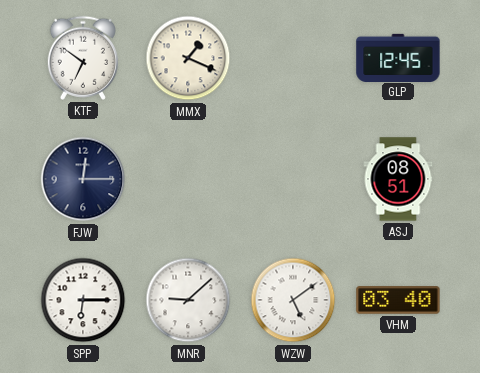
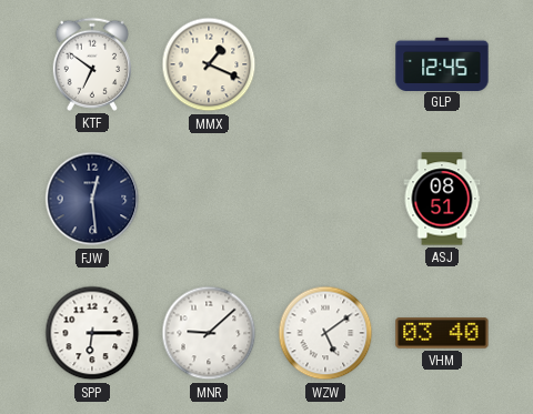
FJW: 12:15 -> 12:29 (92, 199)
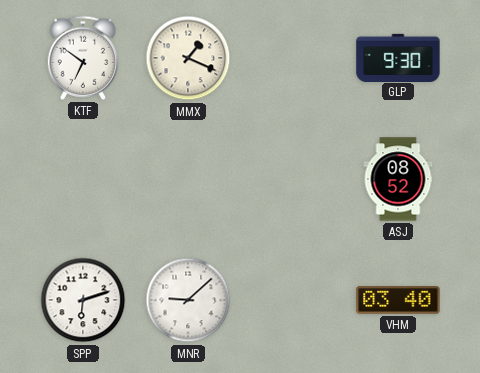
GLP: 12:45 -> 9:30 (398, 57)
FJW: 12:29 -> none (92, 199)
ASJ: 08:51 -> 08:52 (398, 179)
SPP: 6:15 -> 6:12 (83, 300)
WZW: 5:09 -> none (325, 333)
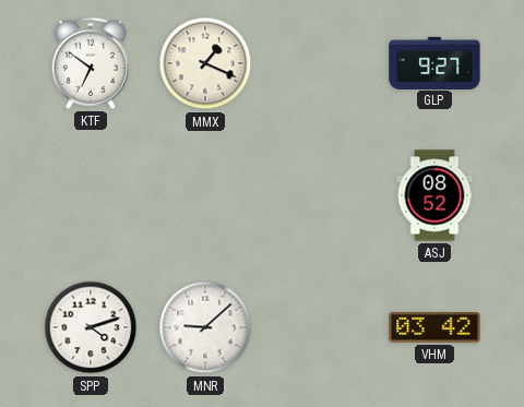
GLP: 9:30 -> 9:27 (434, 62)
SPP: 6:12 -> 4:12 (91, 327)
VHM: 03:40 -> 03:42 (434, 327)
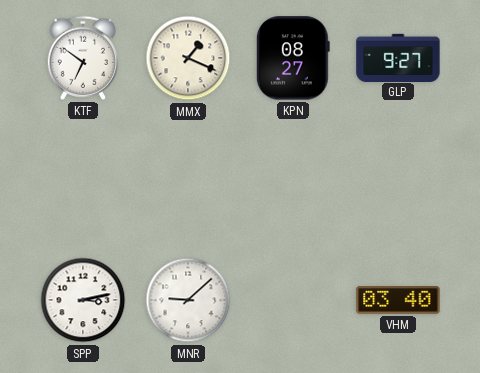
KPN: none -> 08:27 (293, 58)
ASJ: 08:52 -> none (434, 195)
SPP: 4:12 -> 3:13 (83, 300)
VHM: 03:42 -> 03:40 (398, 300)
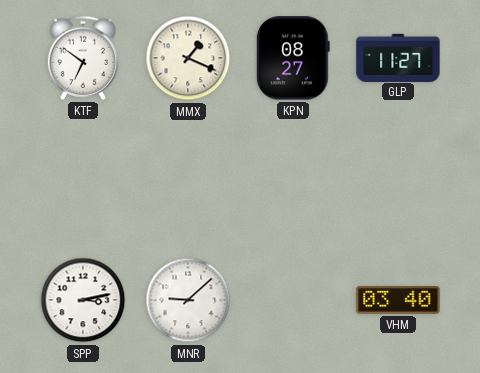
GLP: 9:27 -> 11:27 (398, 57)
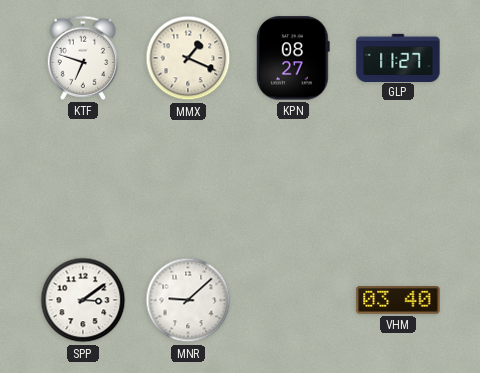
KTF: 6:51 -> 6:48 (83, 58)
SPP: 3:13 -> 3:09 (83, 300)
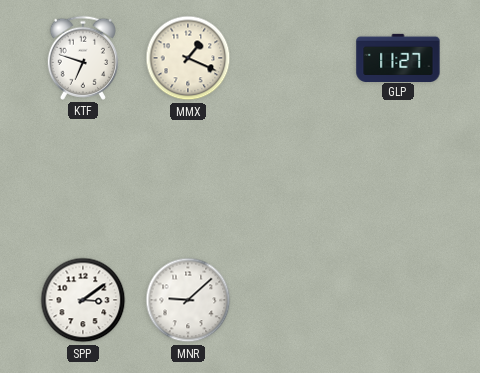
KPN: 08:27 -> none (293, 58)
VHM: 03:40 -> none (398, 300)
